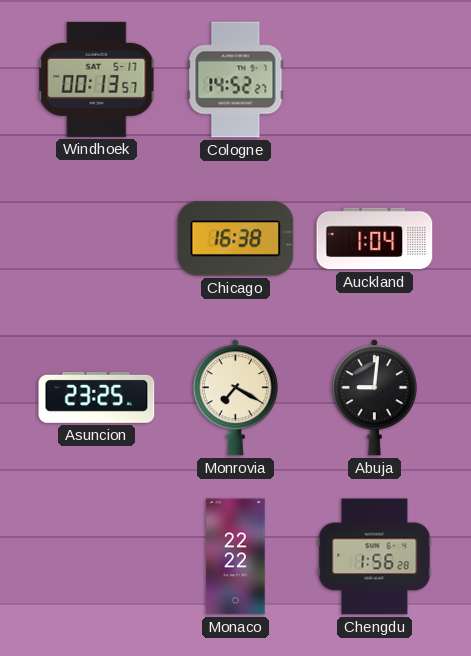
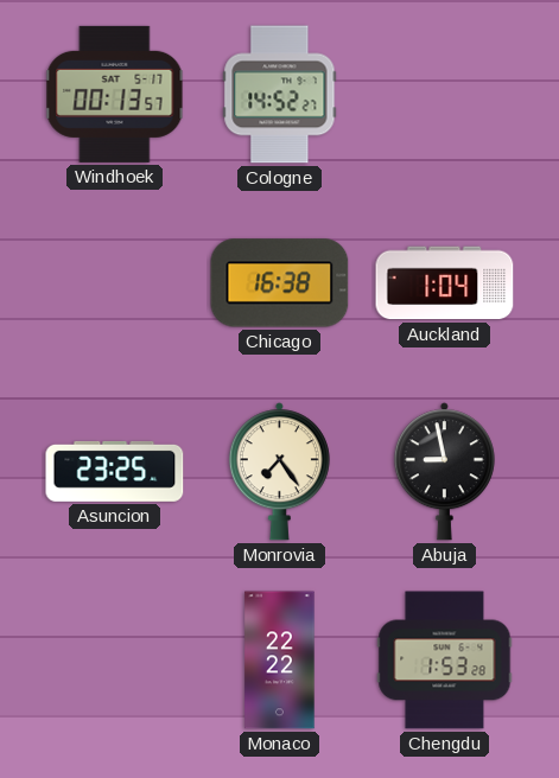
Monrovia: 7:20 -> 7:24 (279, 472)
Abuja: 9:01 -> 8:58 (444, 472)
Chengdu: 1:56 -> 1:53 (445, 661)
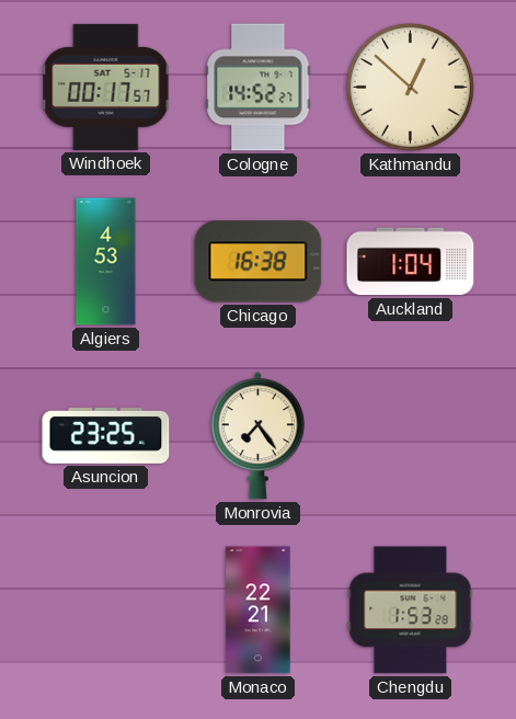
Windhoek: 00:13 -> 00:17 (106, 87)
Kathmandu: none -> 12:52 (410, 87)
Algiers: none -> 4:53 (106, 262)
Abuja: 8:58 -> none (444, 472)
Monaco: 22:22 -> 22:21 (259, 610)
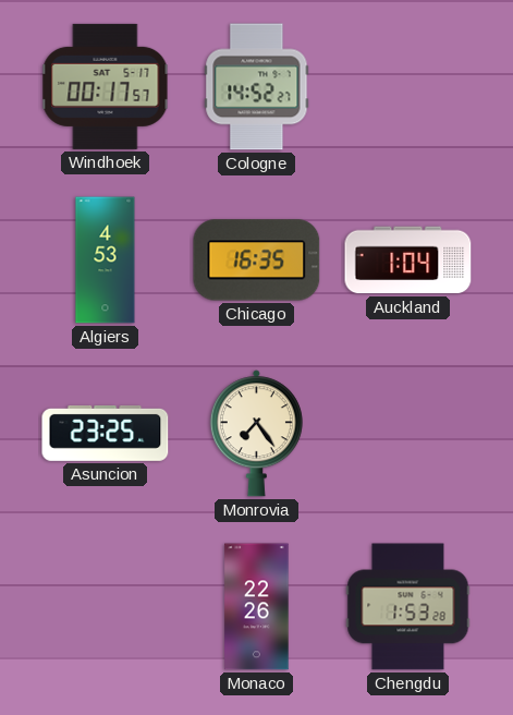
Kathmandu: 12:52 -> none (410, 87)
Chicago: 16:38 -> 16:35 (257, 260)
Monaco: 22:21 -> 22:26 (257, 607)
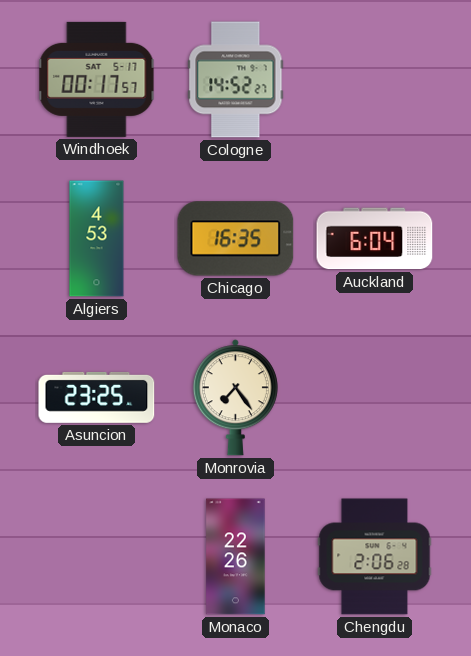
Auckland: 1:04 -> 6:04 (375, 239)
Chengdu: 1:53 -> 2:06 (375, 557)
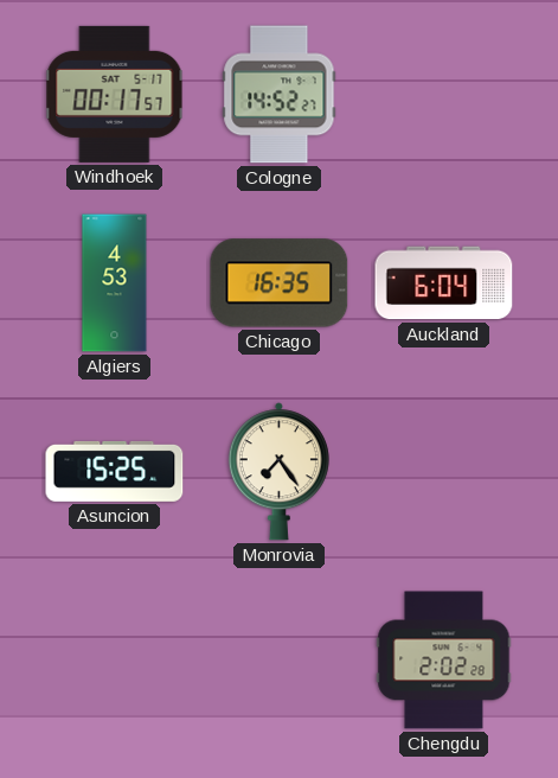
Asuncion: 23:25 -> 15:25 (115, 471)
Monaco: 22:26 -> none (236, 557)
Chengdu: 2:06 -> 2:02 (444, 661)
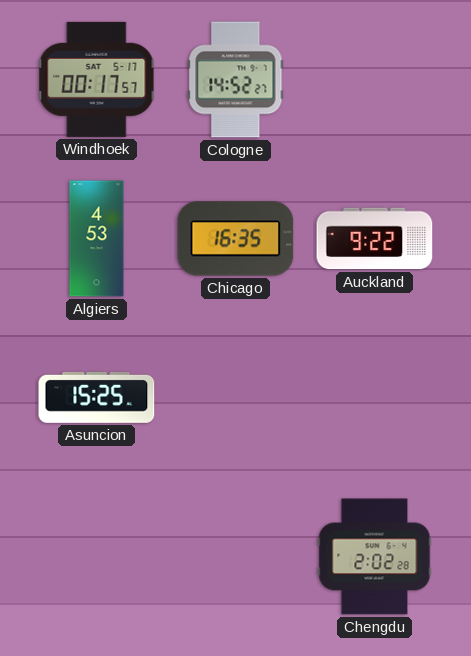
Auckland: 6:04 -> 9:22 (375, 239)
Monrovia: 7:24 -> none (278, 472)
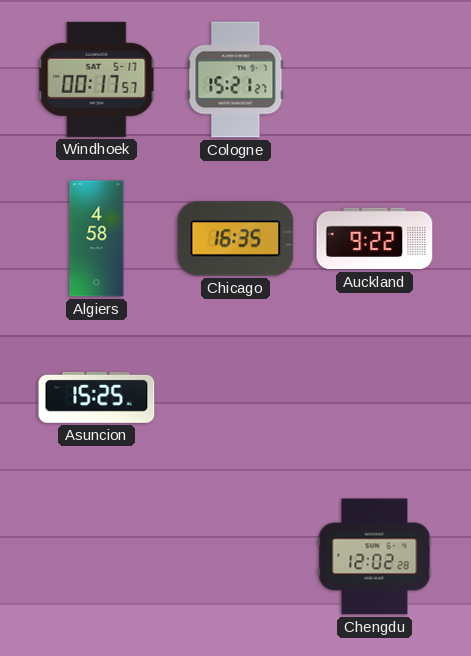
Cologne: 14:52 -> 15:21 (236, 80)
Algiers: 4:53 -> 4:58 (97, 239)
Chengdu: 2:02 -> 12:02 (375, 557)
